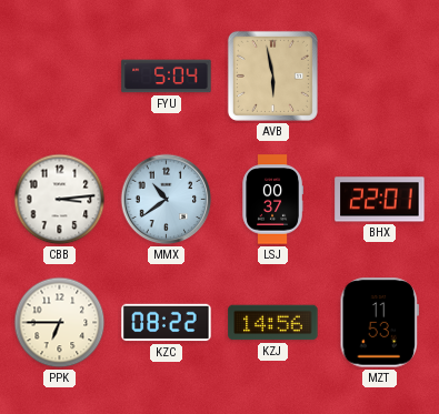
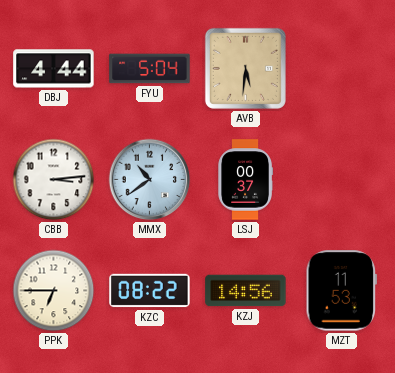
DBJ: none -> 4:44 (54, 69)
AVB: 5:58 -> 5:31 (245, 68)
BHX: 22:01 -> none (380, 200)
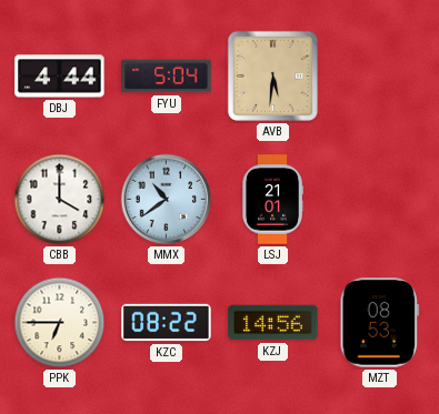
CBB: 3:14 -> 4:00 (60, 200)
LSJ: 00:37 -> 21:01 (272, 200)
MZT: 11:53 -> 08:53 (380, 323)
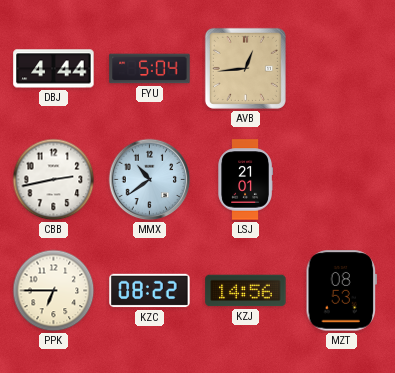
AVB: 5:31 -> 12:44 (245, 68)
CBB: 4:00 -> 2:43 (54, 180)
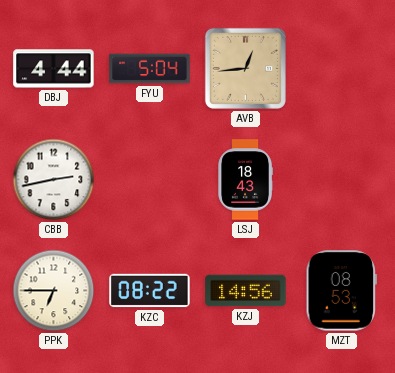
MMX: 10:39 -> none (150, 180)
LSJ: 21:01 -> 18:43 (245, 180)
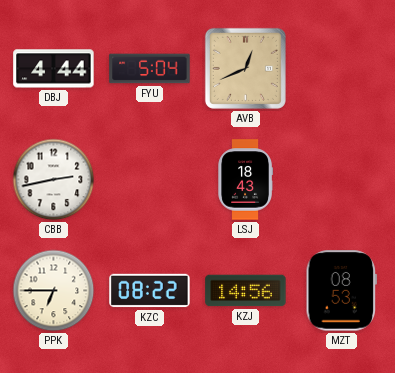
AVB: 12:44 -> 12:41 (245, 68)
